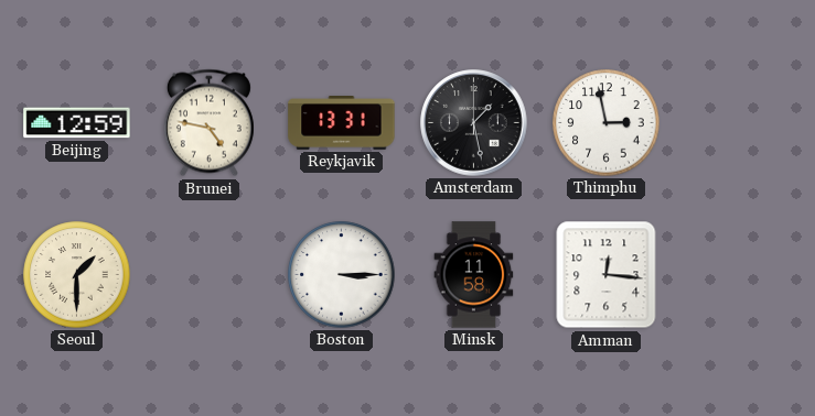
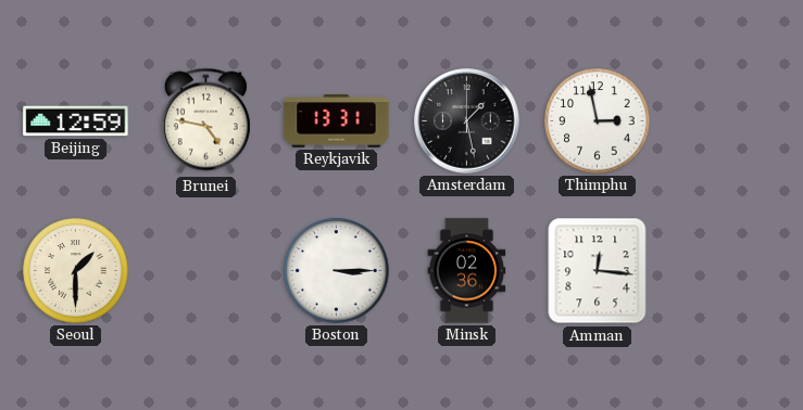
Minsk: 11:58 -> 02:36 (467, 271)
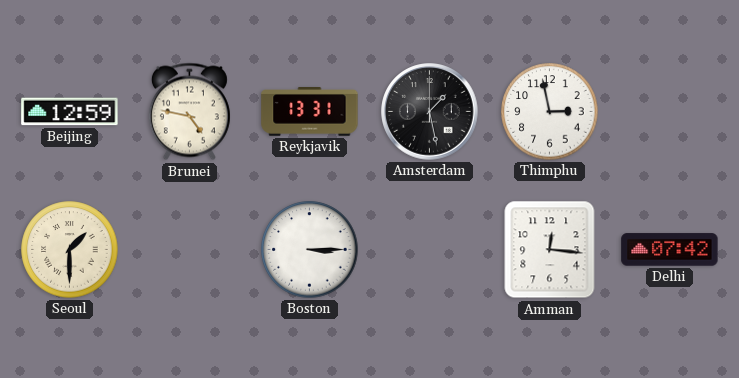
Minsk: 02:36 -> none (467, 271)
Delhi: none -> 07:42 (670, 250)
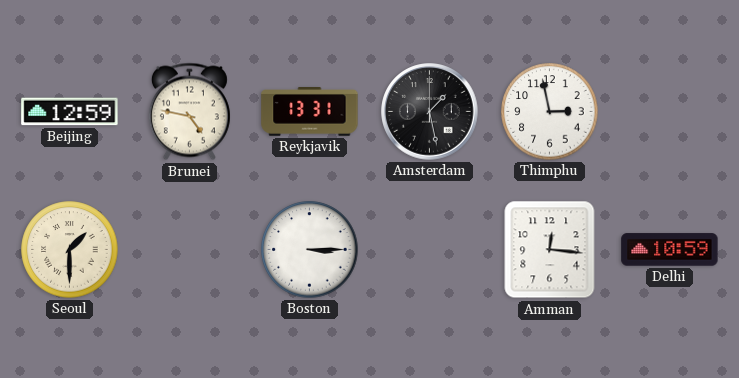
Delhi: 07:42 -> 10:59 (670, 250)
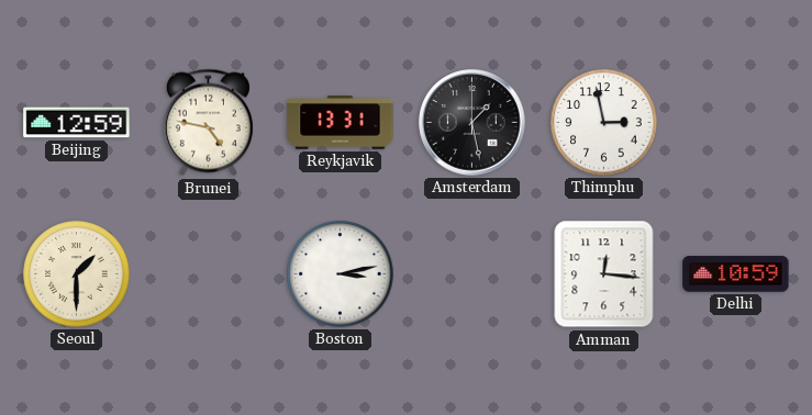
Boston: 3:15 -> 3:13 (341, 274)
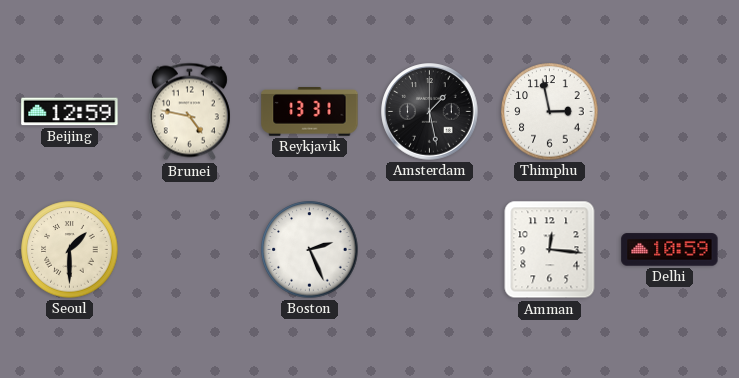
Boston: 3:13 -> 2:26 (310, 250)
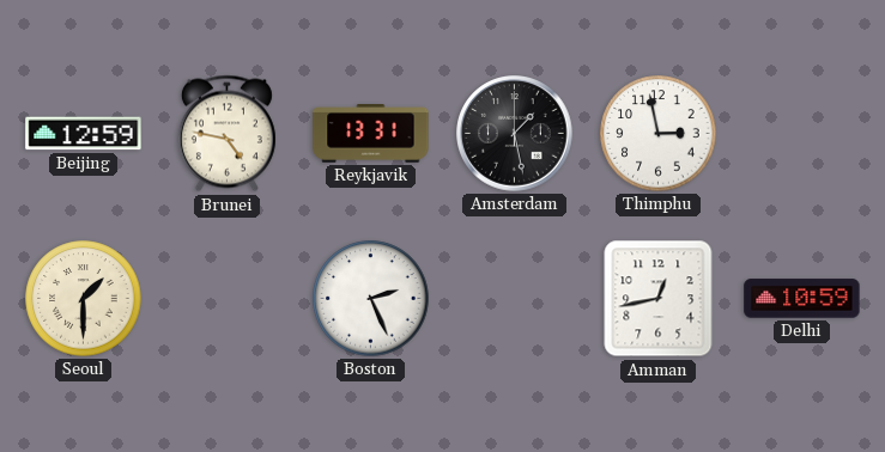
Amman: 12:16 -> 12:43 (659, 299)
